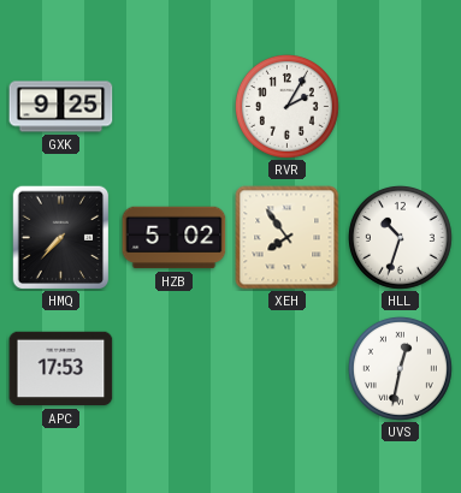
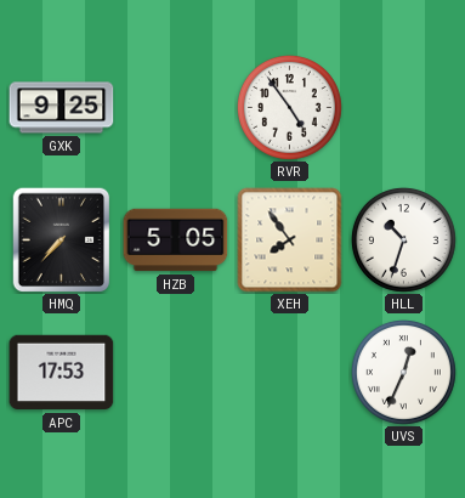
RVR: 2:05 -> 4:54 (289, 107)
HZB: 5:02 -> 5:05 (176, 240)
UVS: 12:32 -> 12:34 (403, 372)
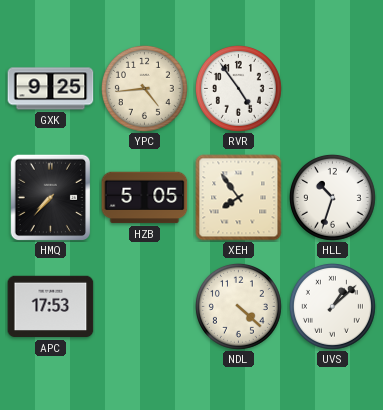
YPC: none -> 4:44 (144, 88)
NDL: none -> 4:22 (238, 306)
UVS: 12:34 -> 1:08 (332, 306)
